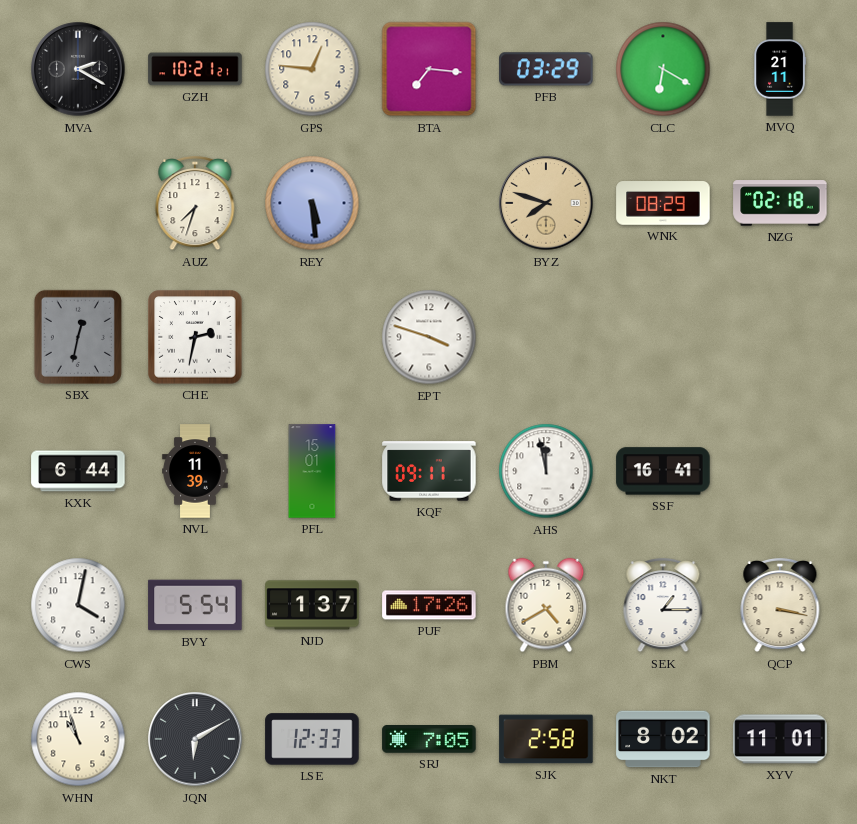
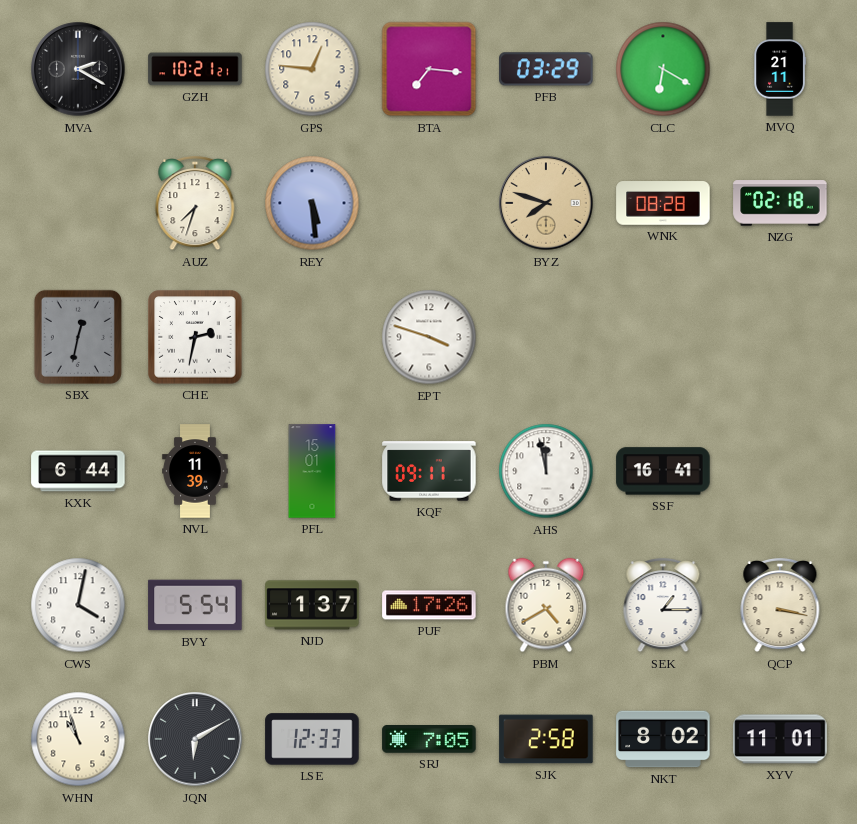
WNK: 08:29 -> 08:28 (663, 203)
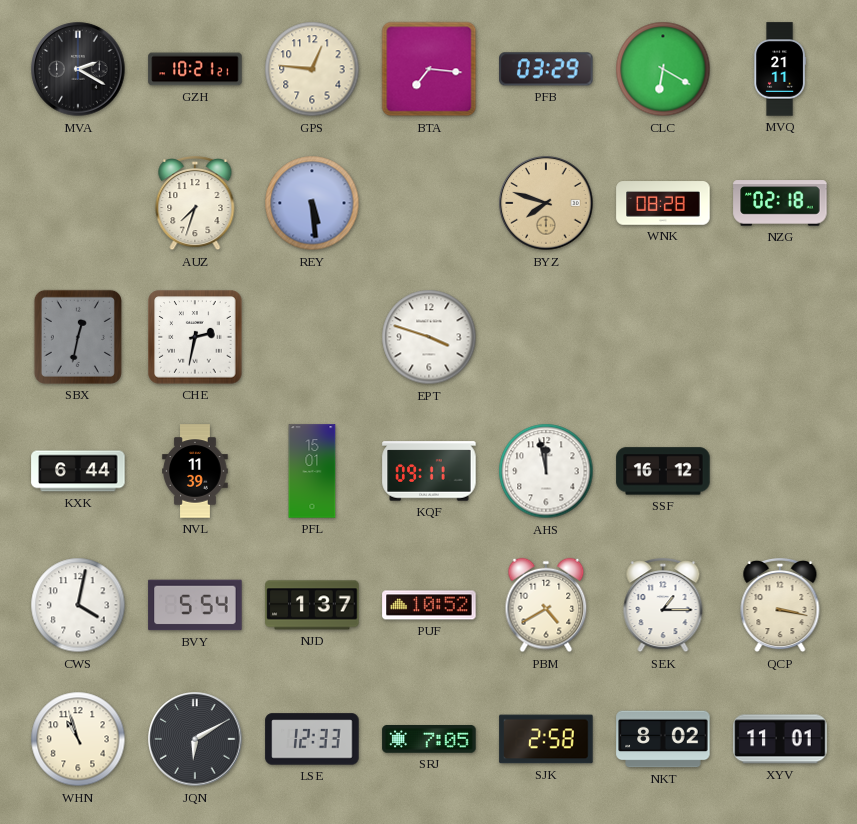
SSF: 16:41 -> 16:12 (663, 471)
PUF: 17:26 -> 10:52 (429, 605)
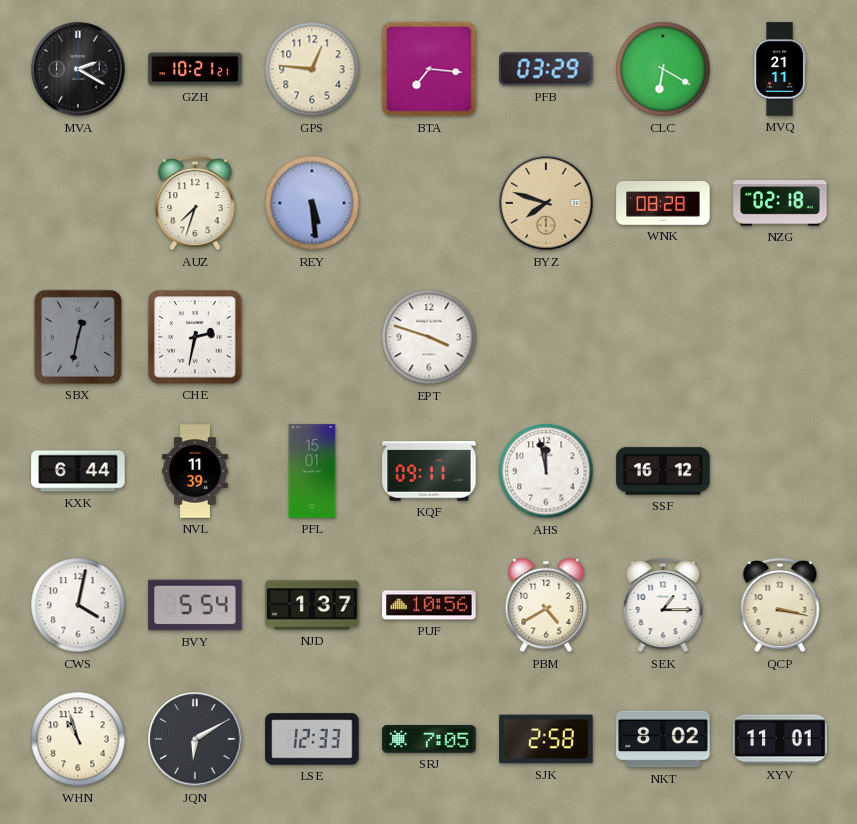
PUF: 10:52 -> 10:56 (429, 605)
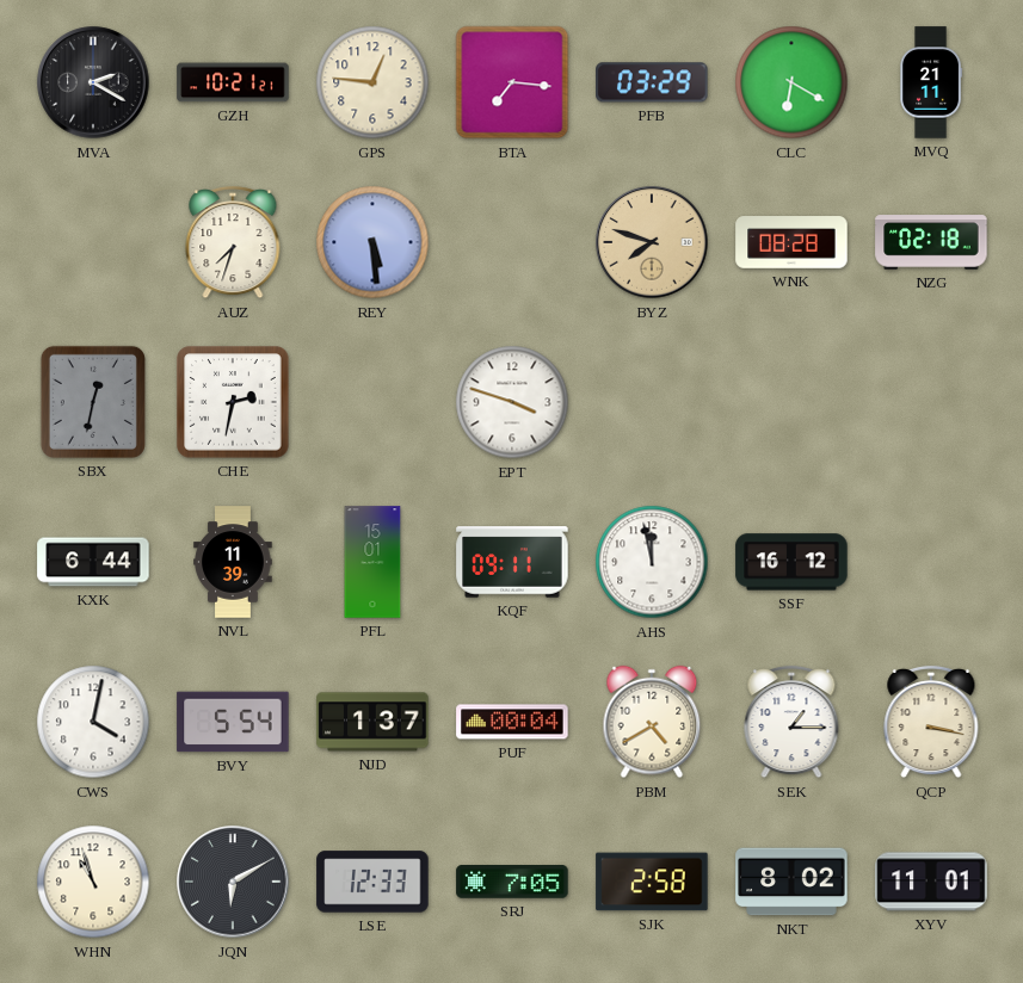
PUF: 10:56 -> 00:04 (512, 722)
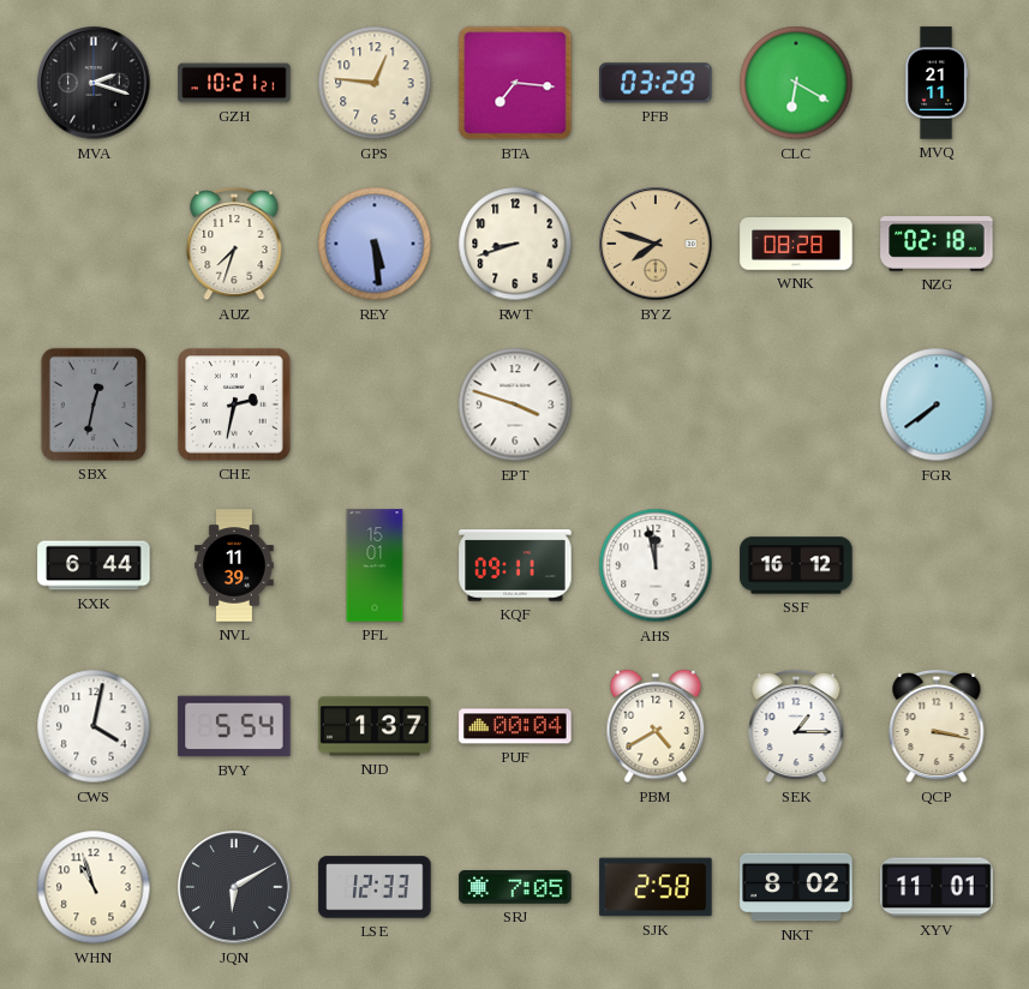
MVA: 2:20 -> 2:18 (94, 83)
RWT: none -> 8:42 (515, 244)
FGR: none -> 7:39 (937, 404)
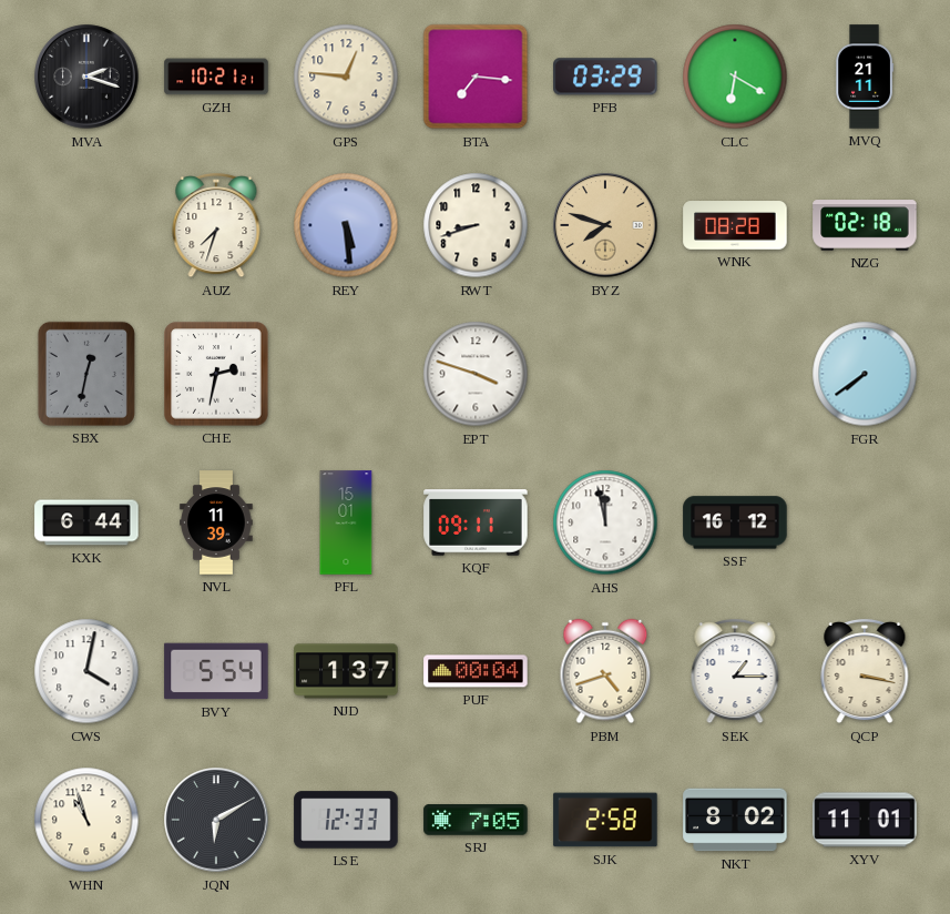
PBM: 4:40 -> 4:42 (605, 671)
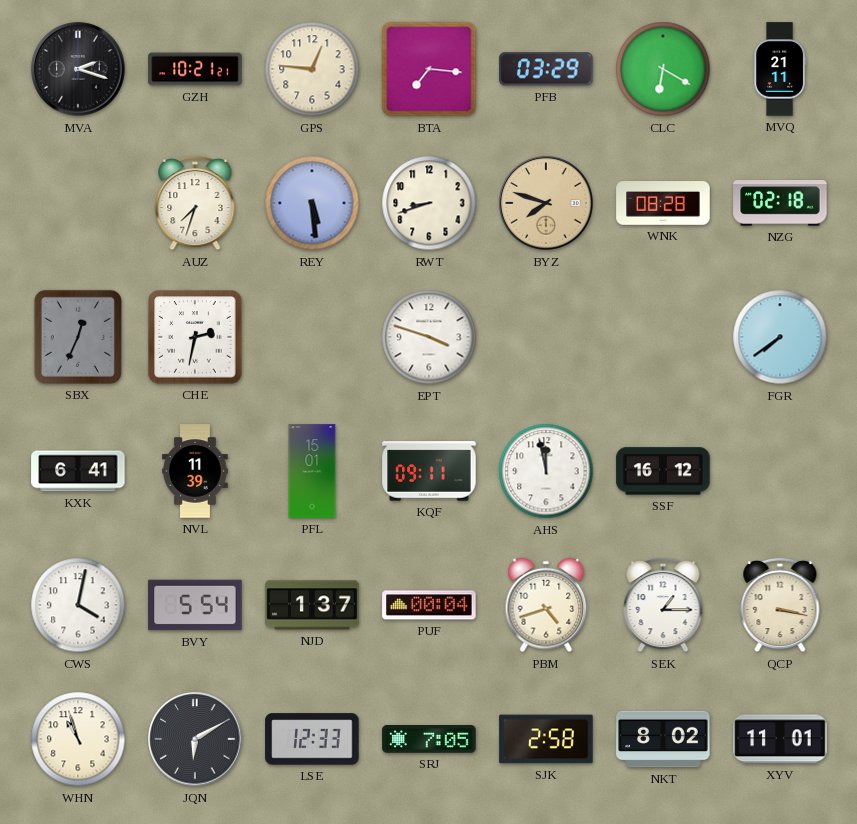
SBX: 12:32 -> 12:34 (78, 337)
KXK: 6:44 -> 6:41 (78, 471)
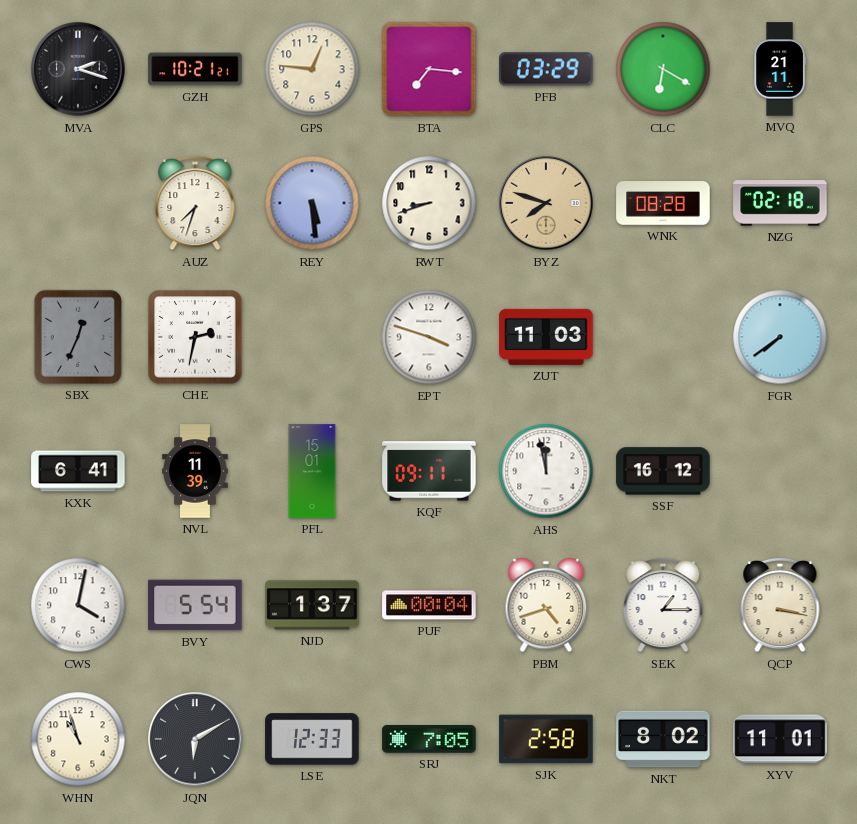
ZUT: none -> 11:03 (546, 337)
